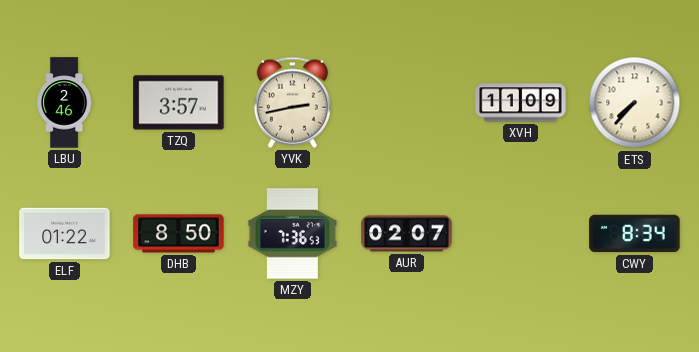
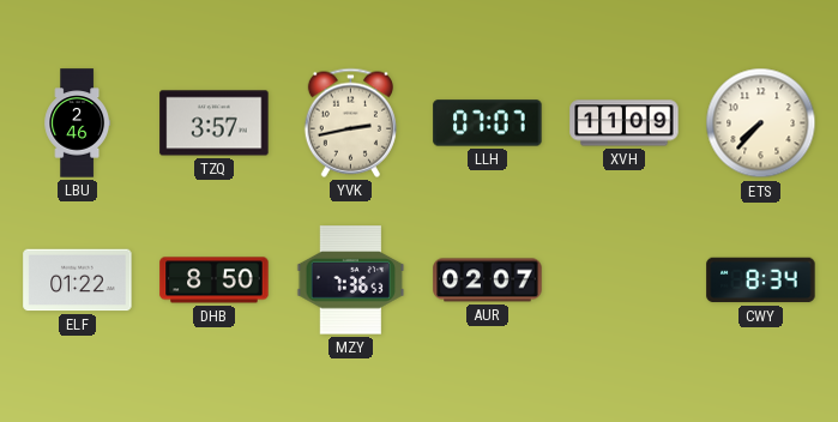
LLH: none -> 07:07 (488, 123)
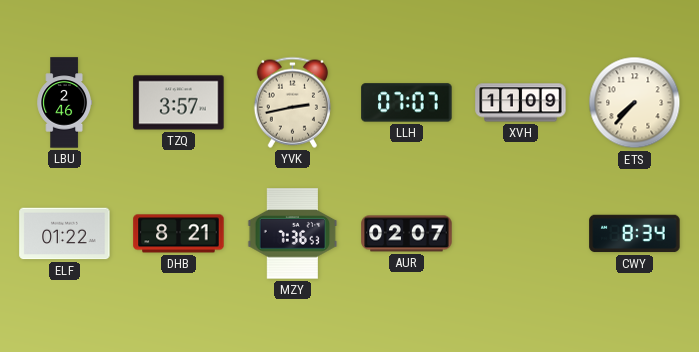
DHB: 8:50 -> 8:21 (179, 234)
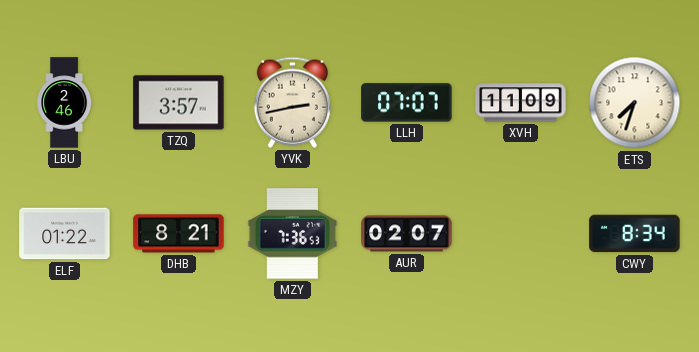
ETS: 7:37 -> 7:33 (635, 103)
